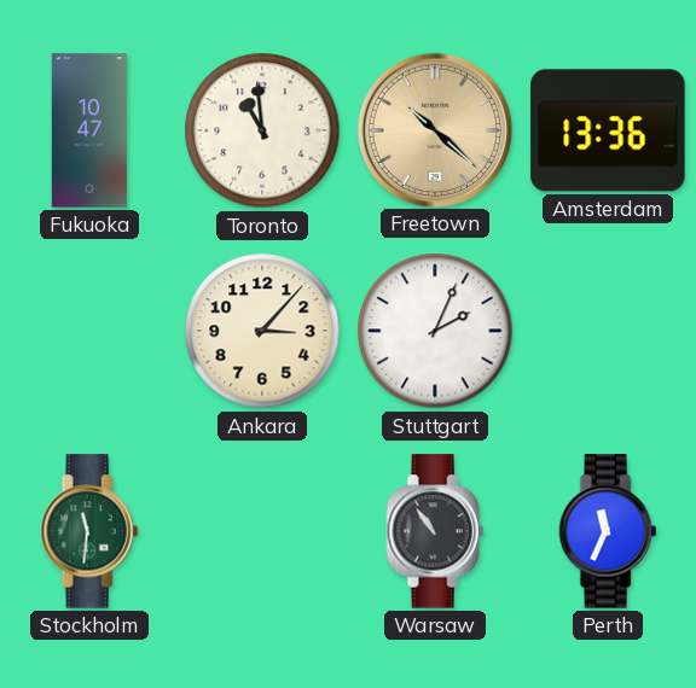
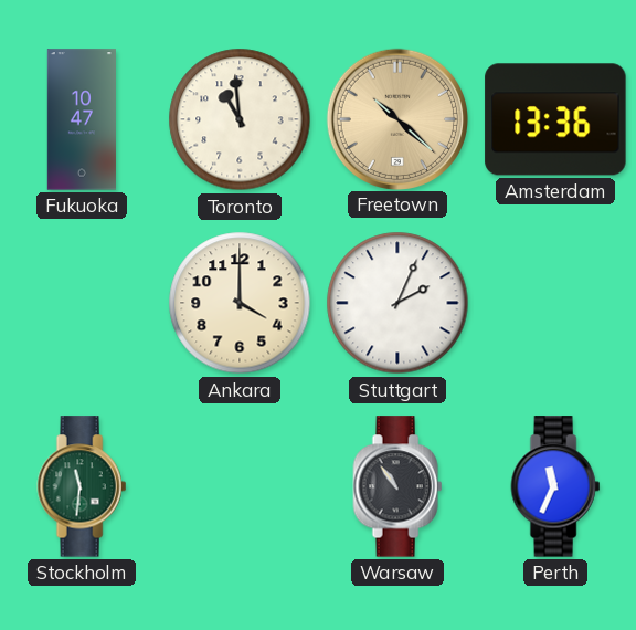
Ankara: 3:07 -> 4:00 (240, 303)
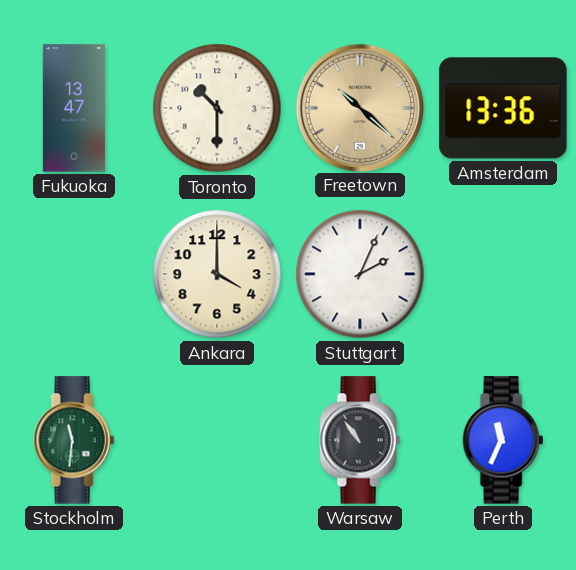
Fukuoka: 10:47 -> 13:47 (73, 108)
Toronto: 10:59 -> 10:30 (217, 108)
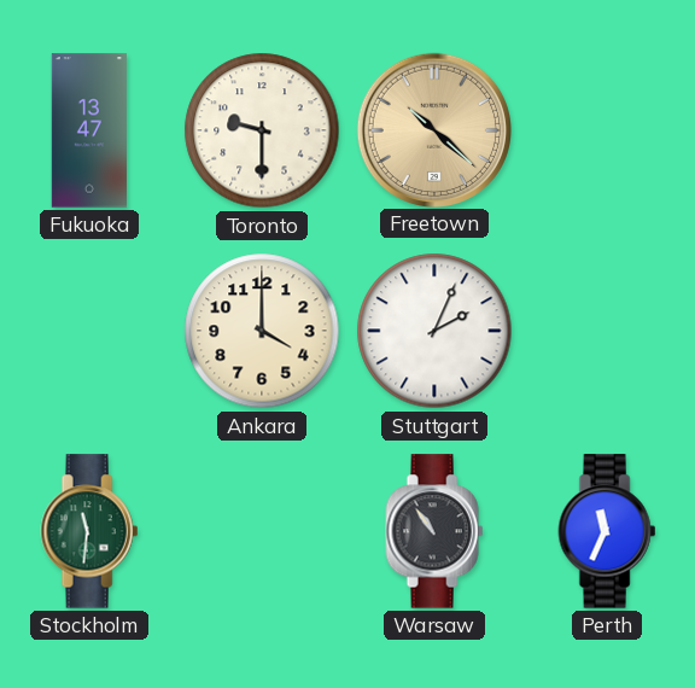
Toronto: 10:30 -> 9:30 (262, 130)
Amsterdam: 13:36 -> none (503, 108)
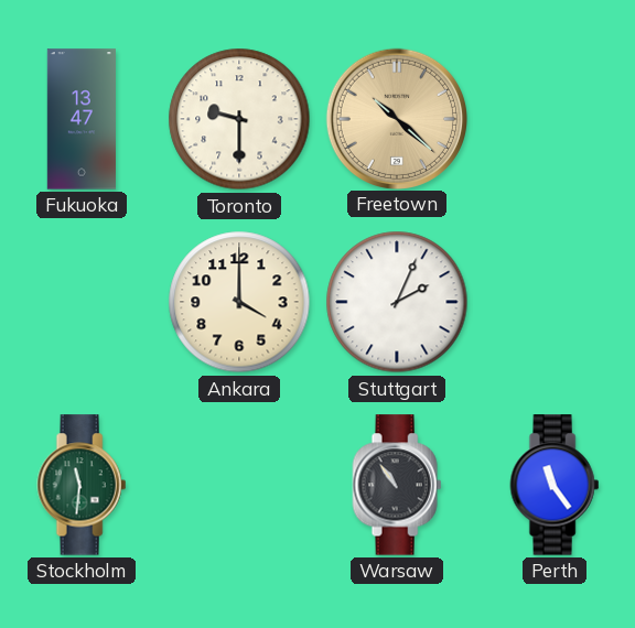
Perth: 11:34 -> 11:24 (555, 485)
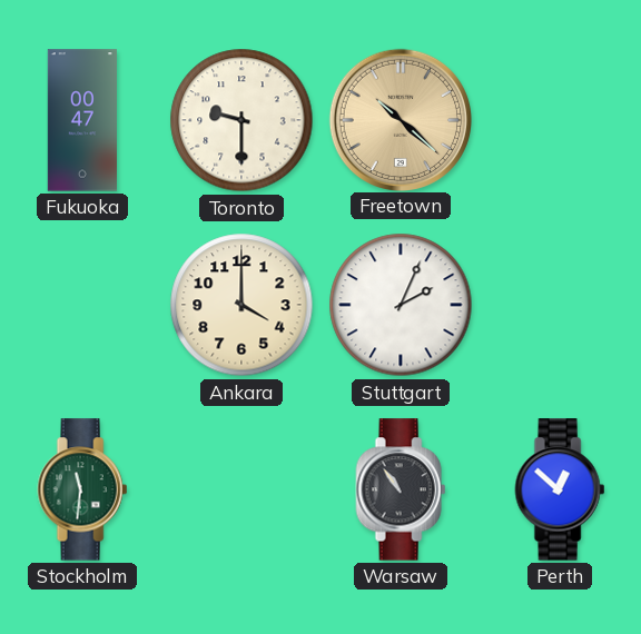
Fukuoka: 13:47 -> 00:47 (81, 120)
Perth: 11:24 -> 12:52 (560, 489)
